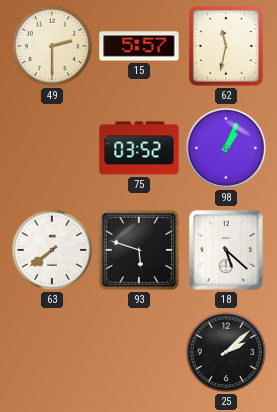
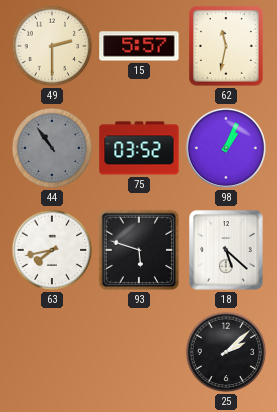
44: none -> 10:54 (52, 148)
63: 7:39 -> 7:43 (52, 250)
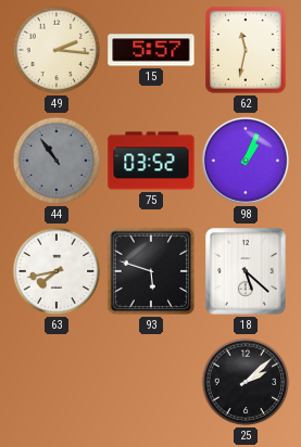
49: 2:30 -> 2:16 (57, 50)
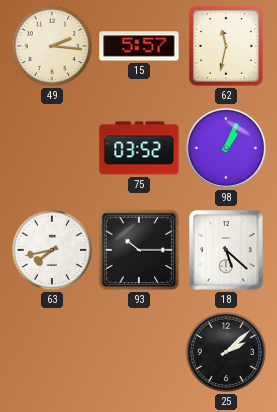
44: 10:54 -> none (57, 161)
93: 5:48 -> 10:15 (139, 250)
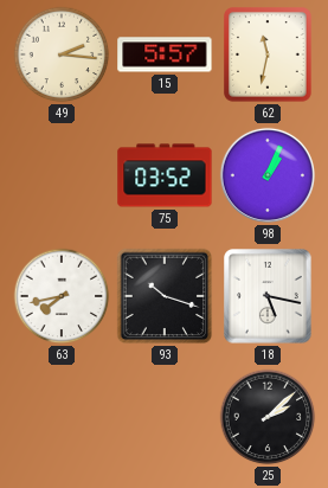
93: 10:15 -> 10:18 (165, 296)
18: 5:22 -> 5:17 (268, 296)
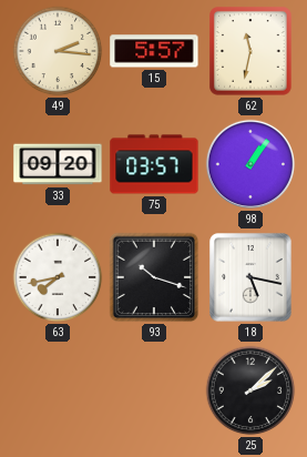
33: none -> 09:20 (58, 164)
75: 03:52 -> 03:57 (154, 164)
98: 1:04 -> 1:06 (250, 164)
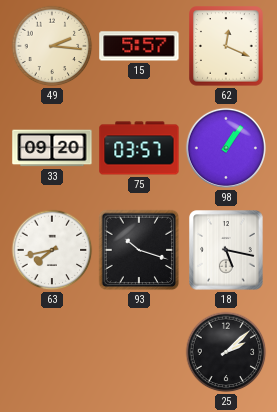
62: 11:32 -> 12:19 (227, 46)
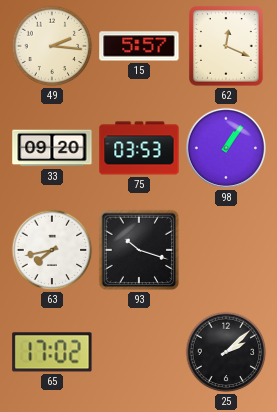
75: 03:57 -> 03:53 (139, 148)
18: 5:17 -> none (226, 250)
65: none -> 17:02 (52, 352)
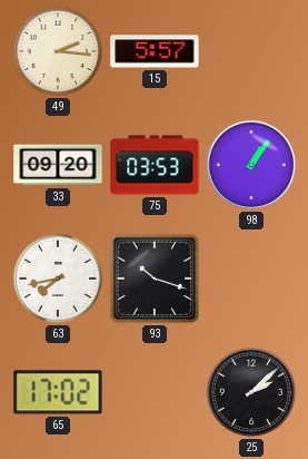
62: 12:19 -> none (227, 46)
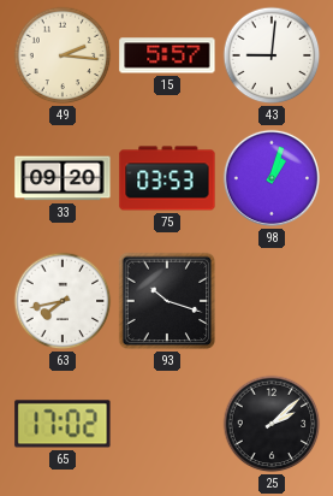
43: none -> 9:01 (272, 55)
98: 1:06 -> 1:03 (272, 178)
